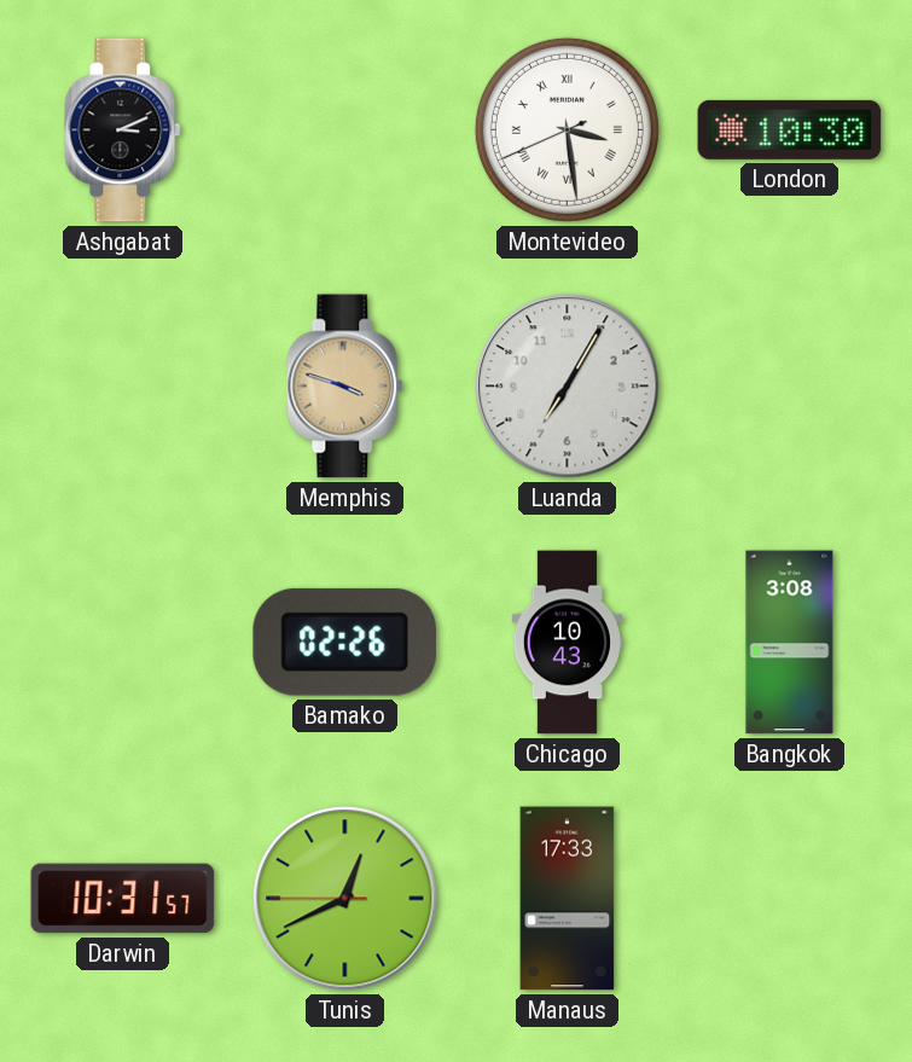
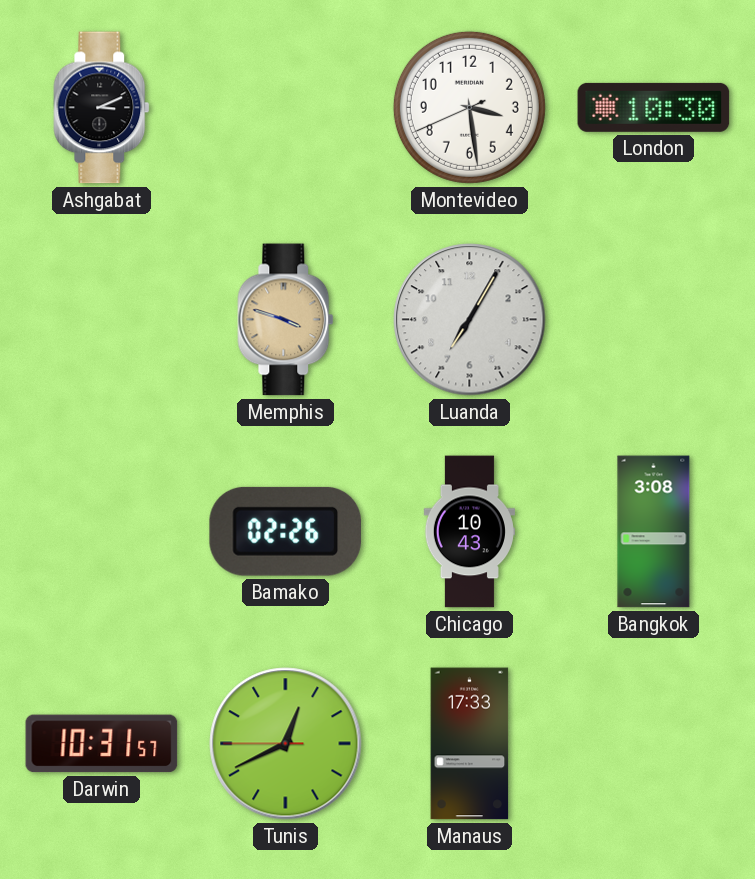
Montevideo numerals: Roman -> Arabic (469, 107)
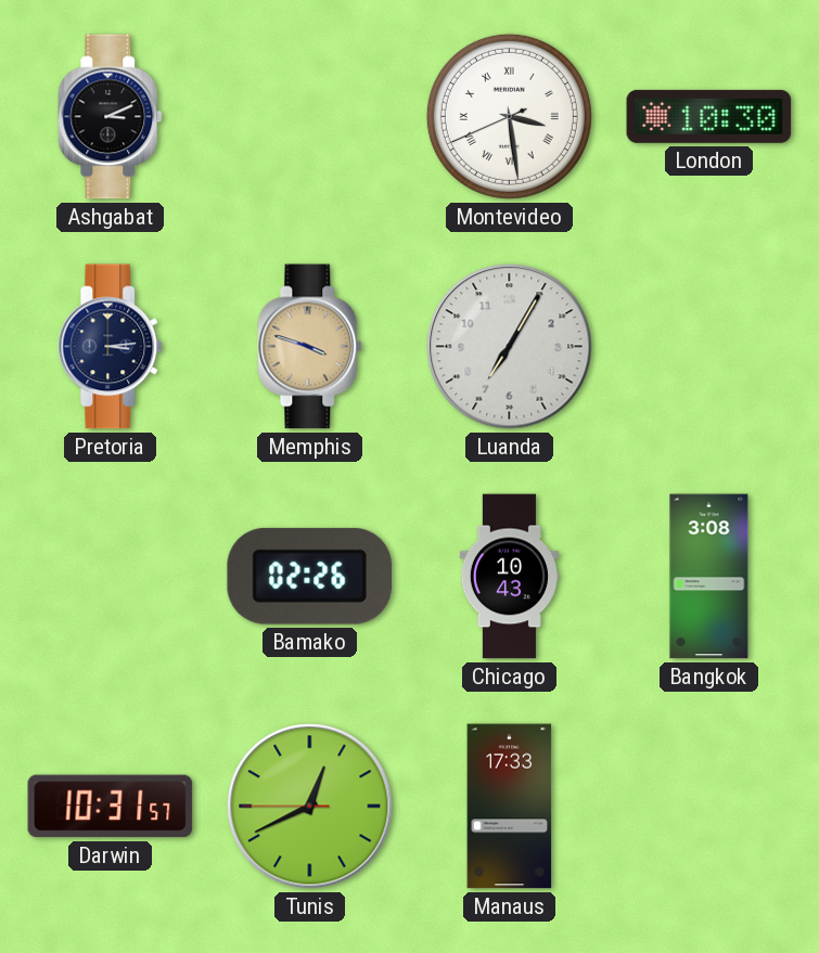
Montevideo numerals: Arabic -> Roman (509, 116)
Pretoria: none -> 3:14 (111, 347)
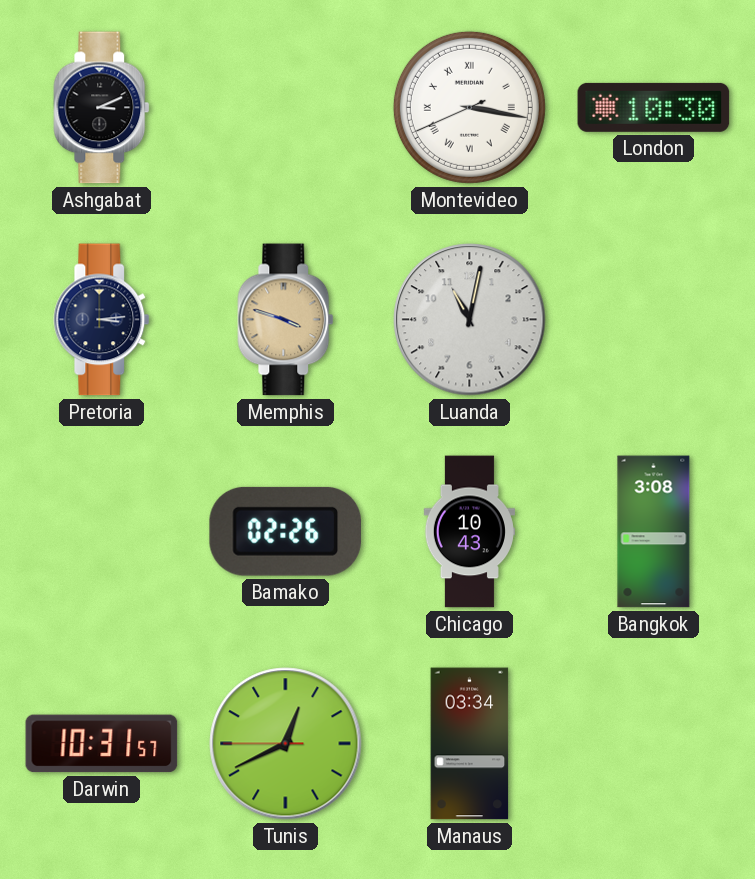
Montevideo: 3:28 -> 3:16 (469, 107)
Luanda: 7:05 -> 11:02 (470, 320)
Manaus: 17:33 -> 03:34 (470, 744)
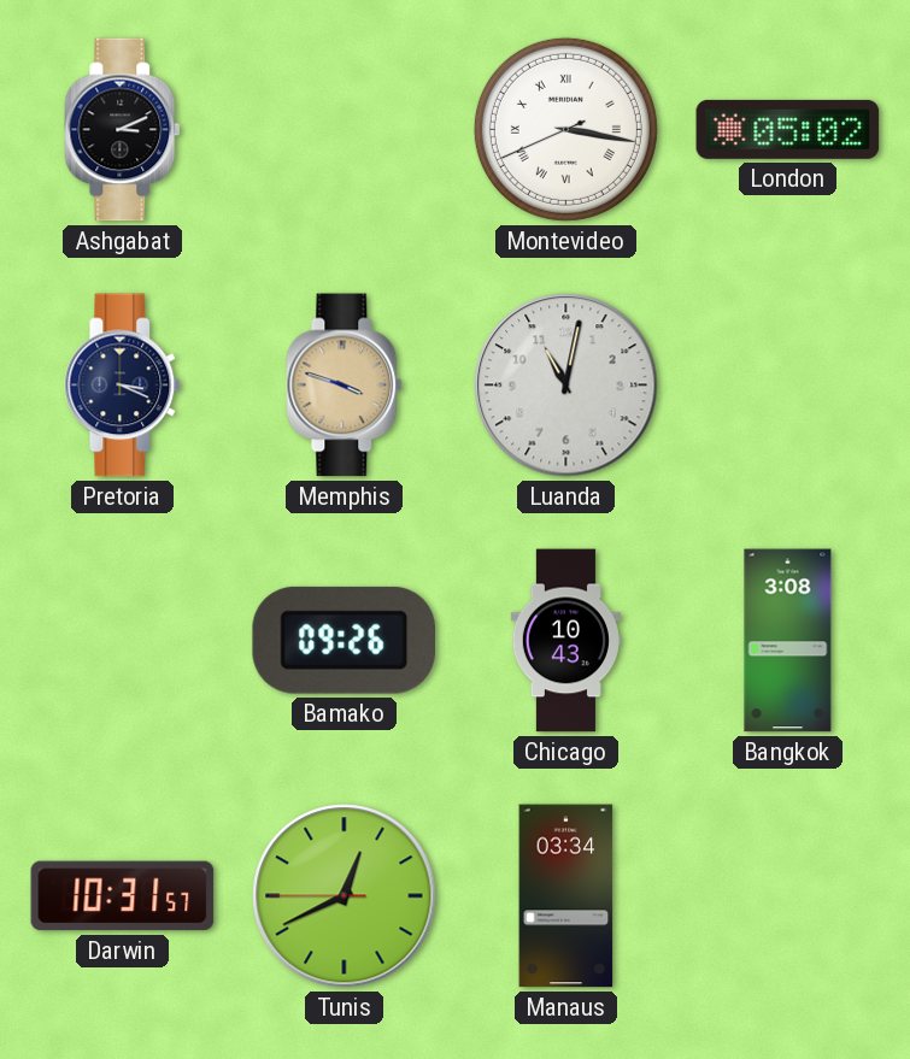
London: 10:30 -> 05:02 (788, 129)
Pretoria: 3:14 -> 3:19 (123, 386)
Bamako: 02:26 -> 09:26 (344, 640)
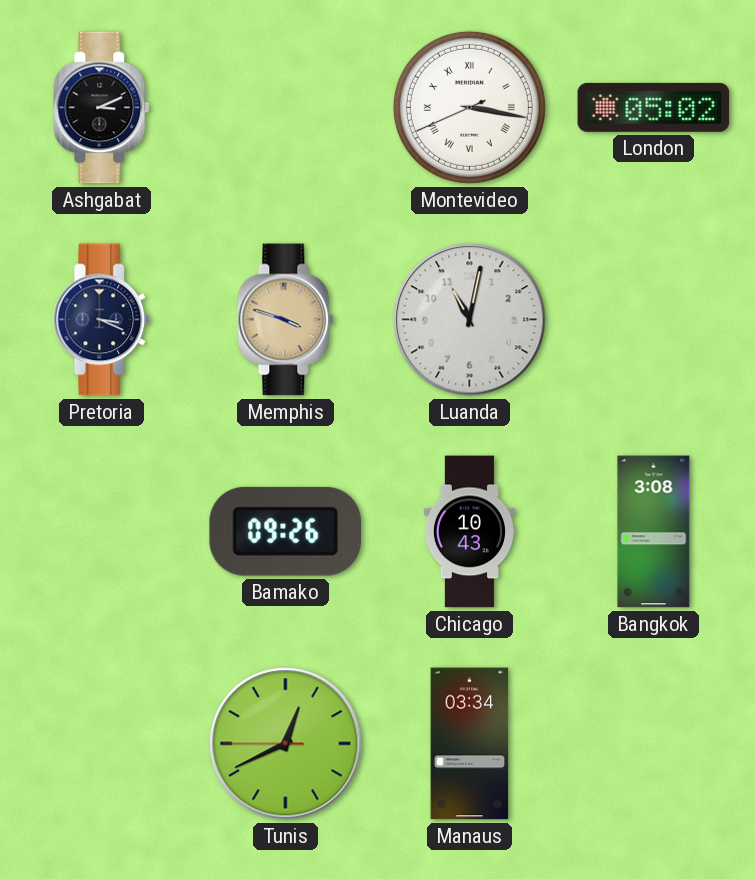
Darwin: 10:31 -> none (123, 896)
